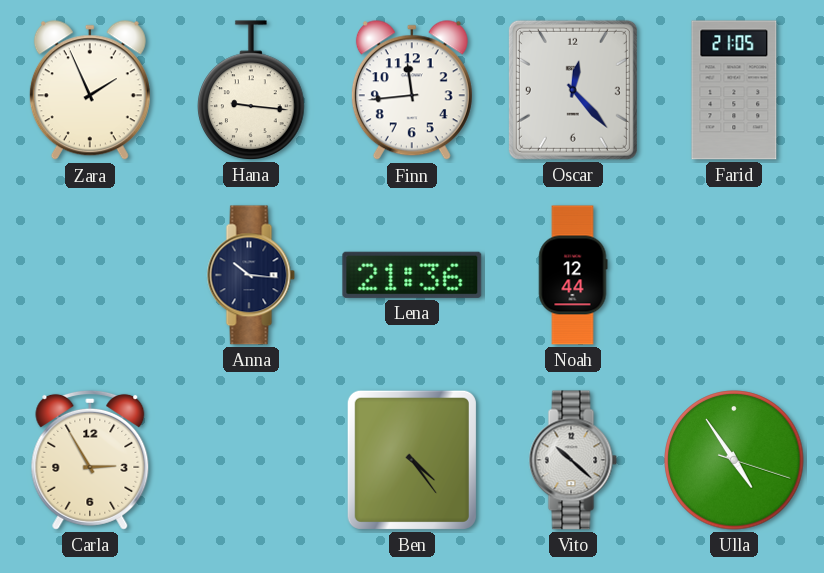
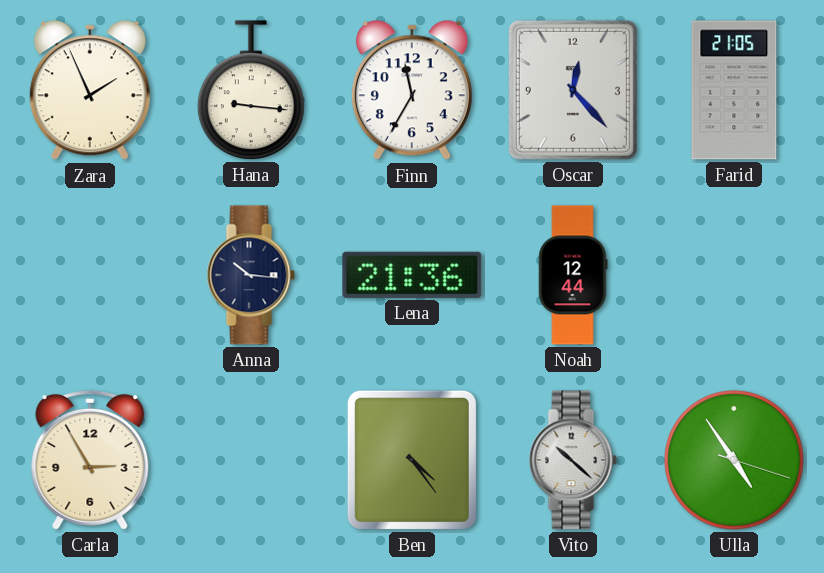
Finn: 11:44 -> 11:35 (412, 91)
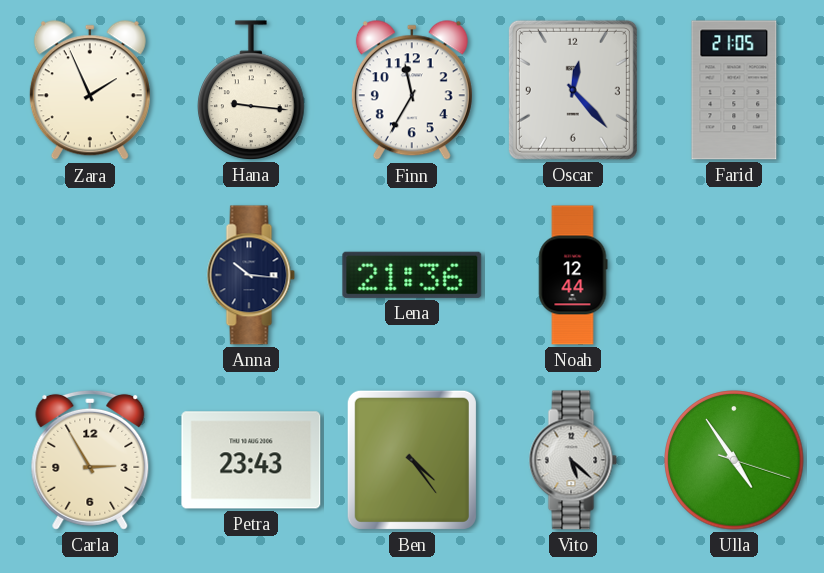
Petra: none -> 23:43 (251, 460)
Vito: 10:22 -> 5:22 (573, 460)
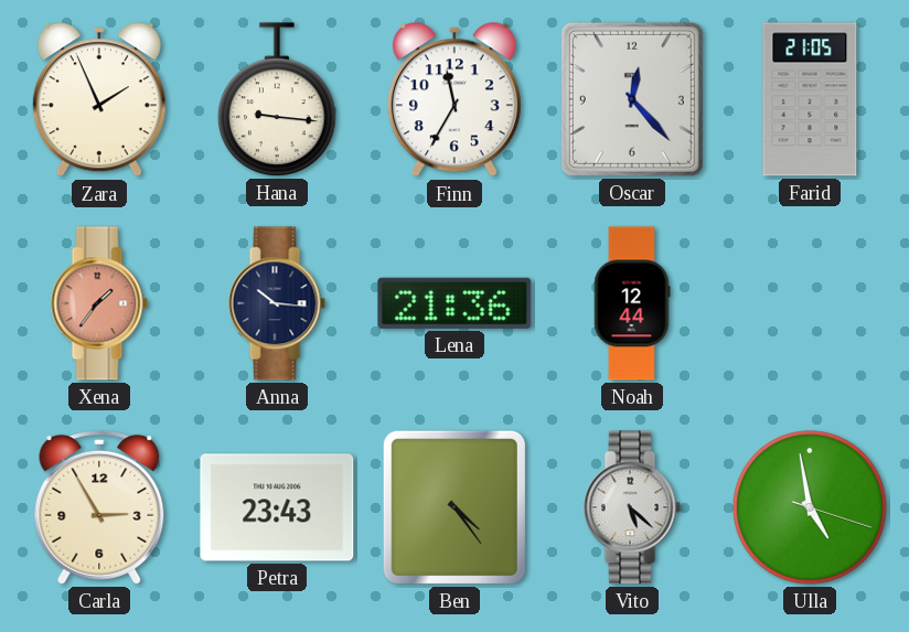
Xena: none -> 1:36 (99, 303)
Ulla: 4:54 -> 4:58 (810, 507)
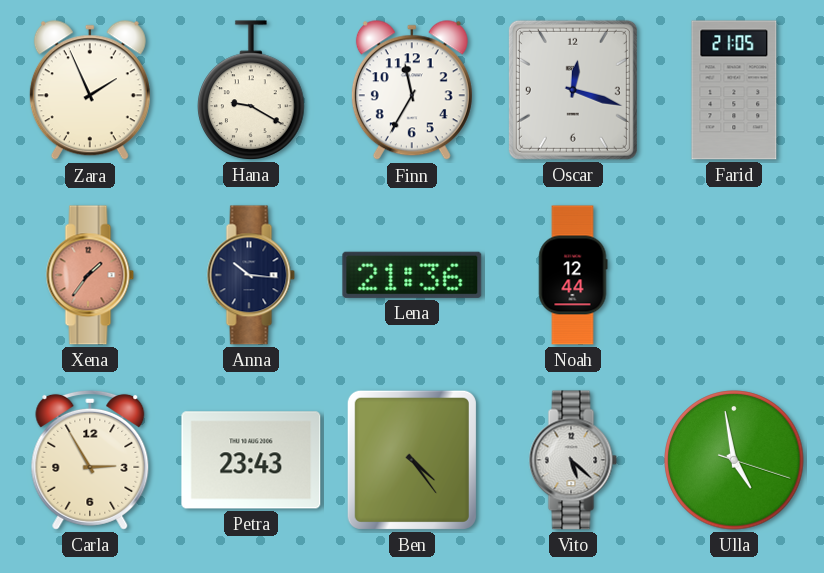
Hana: 9:16 -> 9:20 (251, 90)
Oscar: 12:23 -> 12:18 (573, 90)
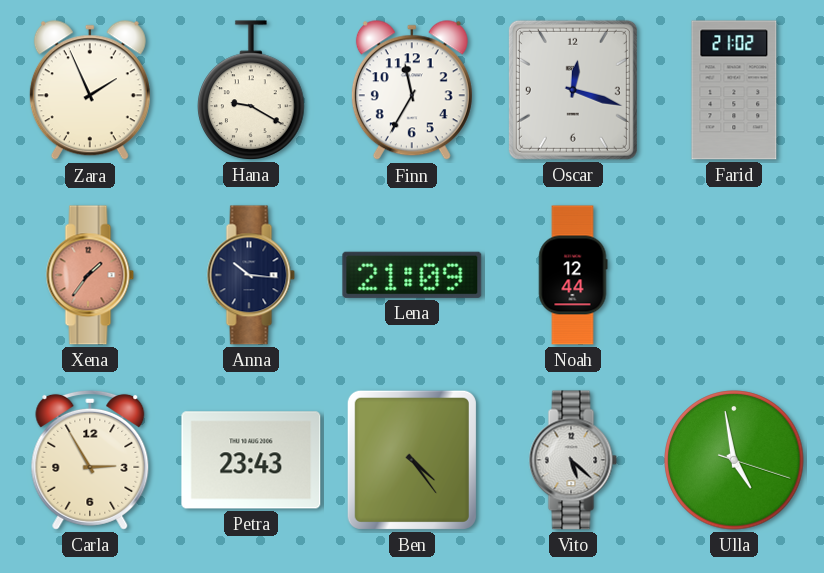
Farid: 21:05 -> 21:02 (734, 90)
Lena: 21:36 -> 21:09 (412, 275)
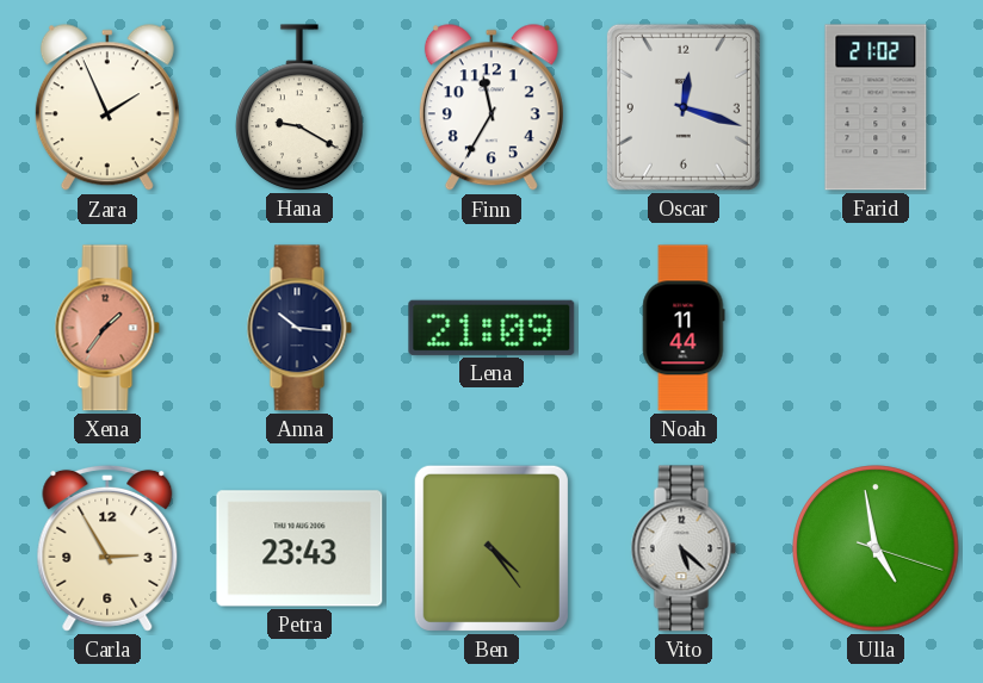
Noah: 12:44 -> 11:44 (684, 328)
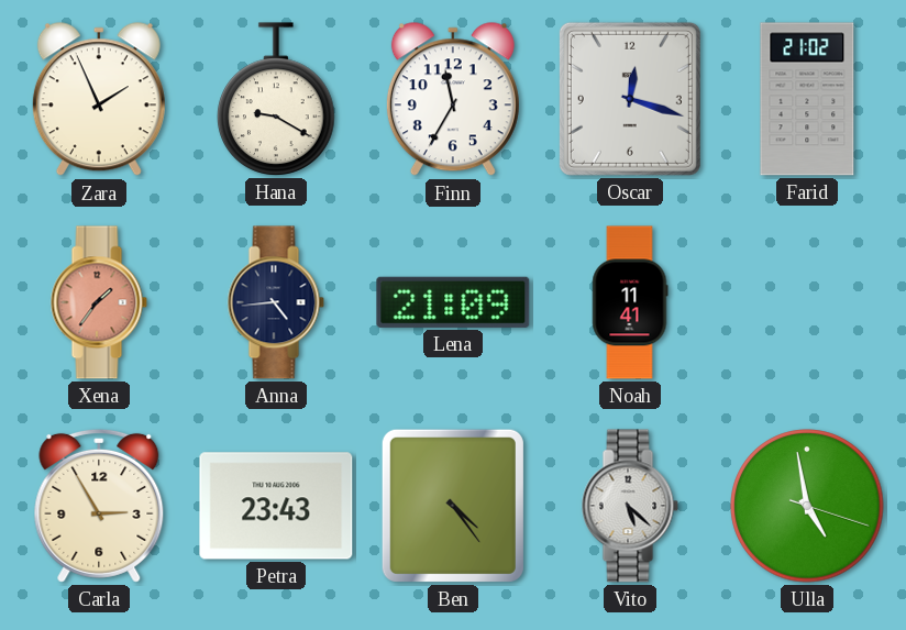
Anna: 10:16 -> 4:44 (276, 302)
Noah: 11:44 -> 11:41 (630, 302)
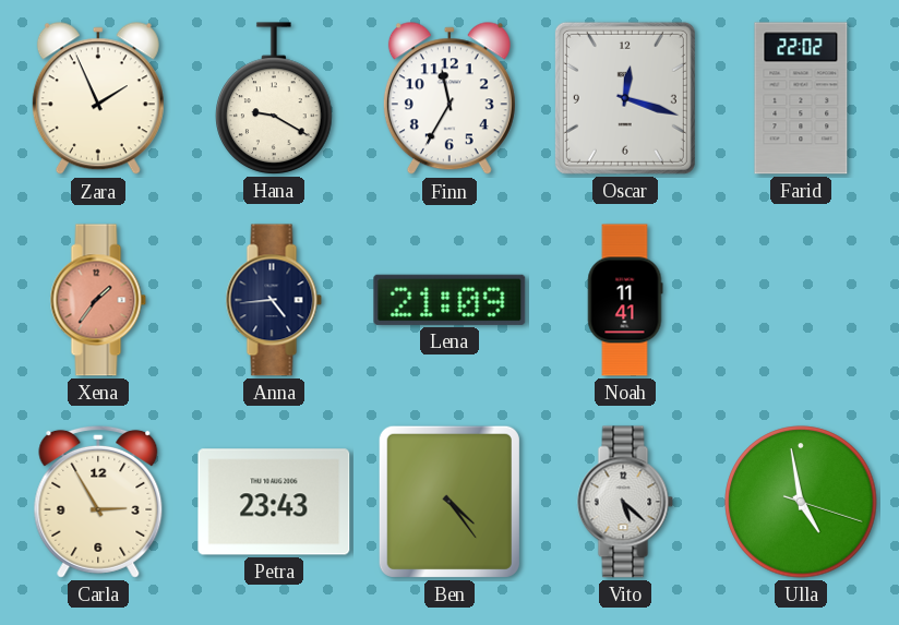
Farid: 21:02 -> 22:02 (801, 98)
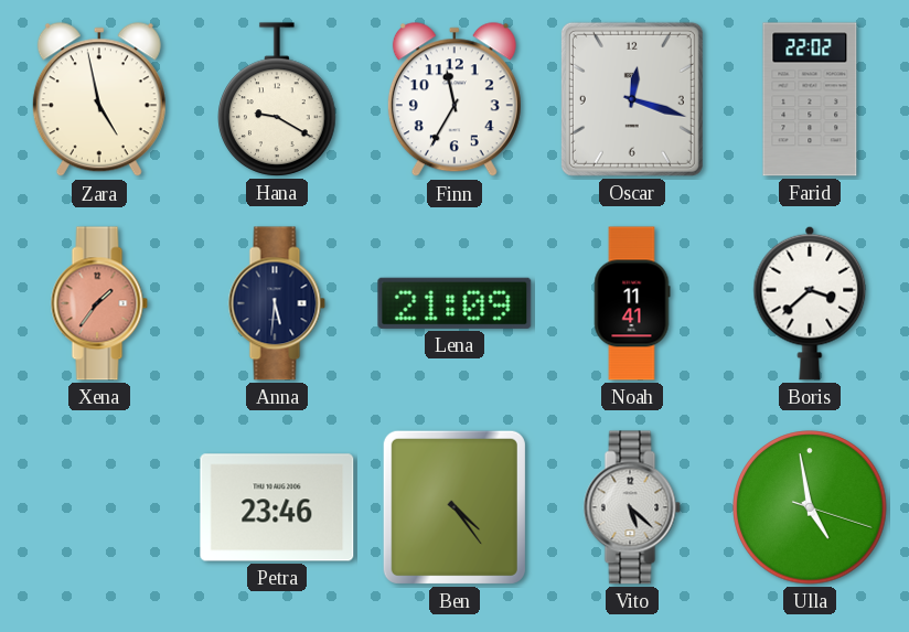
Zara: 1:56 -> 4:58 (99, 100)
Anna: 4:44 -> 5:31 (277, 303)
Boris: none -> 3:38 (810, 303)
Carla: 2:55 -> none (98, 502)
Petra: 23:43 -> 23:46 (277, 507)
